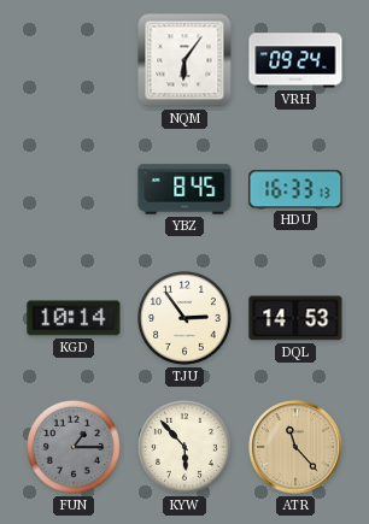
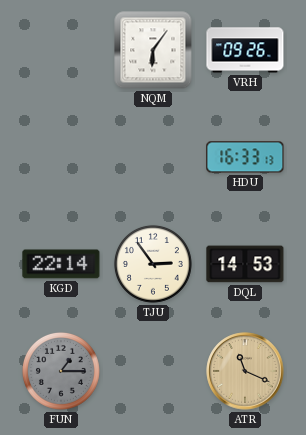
VRH: 09:24 -> 09:26 (245, 50)
YBZ: 8:45 -> none (184, 189)
KGD: 10:14 -> 22:14 (61, 264)
KYW: 5:53 -> none (184, 447)
ATR: 11:23 -> 11:19 (245, 371)
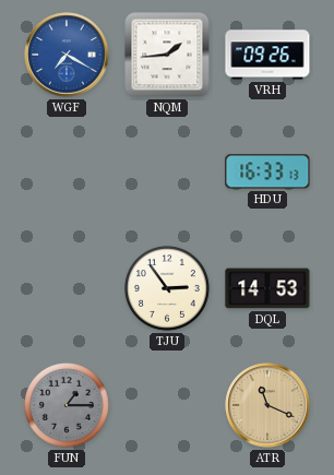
WGF: none -> 7:20 (67, 55)
NQM: 6:06 -> 1:44 (167, 55)
KGD: 22:14 -> none (61, 264)
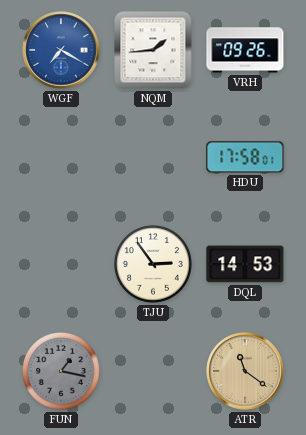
HDU: 16:33 -> 17:58 (245, 157)
FUN: 1:15 -> 1:17 (61, 371)
ATR: 11:19 -> 11:21 (245, 371)
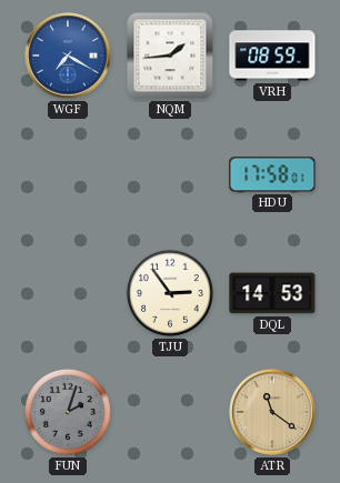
VRH: 09:26 -> 08:59 (272, 56)
FUN: 1:17 -> 2:03 (68, 412)
